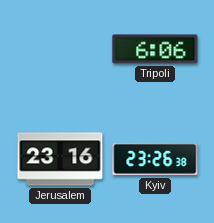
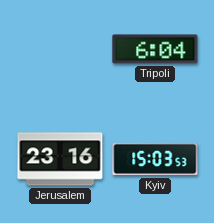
Tripoli: 6:06 -> 6:04 (155, 49)
Kyiv: 23:26 -> 15:03 (155, 159)
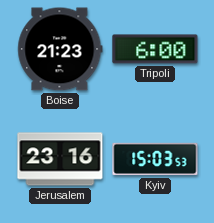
Boise: none -> 21:23 (60, 49)
Tripoli: 6:04 -> 6:00 (155, 49)
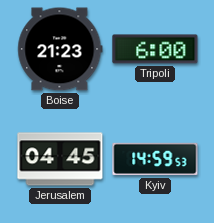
Jerusalem: 23:16 -> 04:45 (60, 159)
Kyiv: 15:03 -> 14:59 (155, 159)
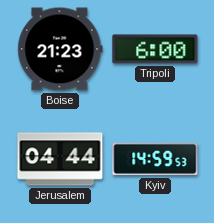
Jerusalem: 04:45 -> 04:44 (60, 159)
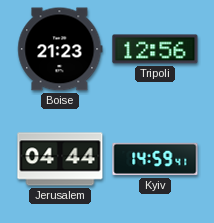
Tripoli: 6:00 -> 12:56 (155, 49)
Kyiv: 14:59:53 -> 14:59:41 (155, 159)
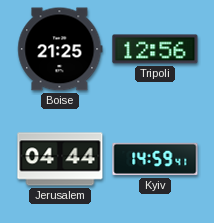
Boise: 21:23 -> 21:25 (60, 49)
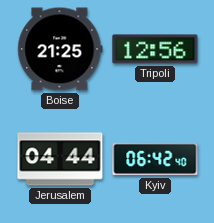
Kyiv: 14:59 -> 06:42 (155, 159)
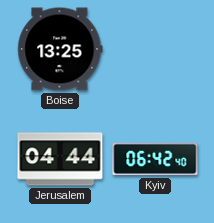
Boise: 21:25 -> 13:25 (60, 49)
Tripoli: 12:56 -> none (155, 49)
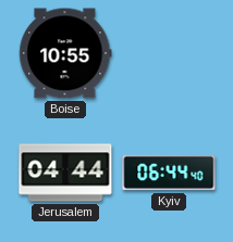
Boise: 13:25 -> 10:55 (65, 53)
Kyiv: 06:42 -> 06:44 (169, 173)
